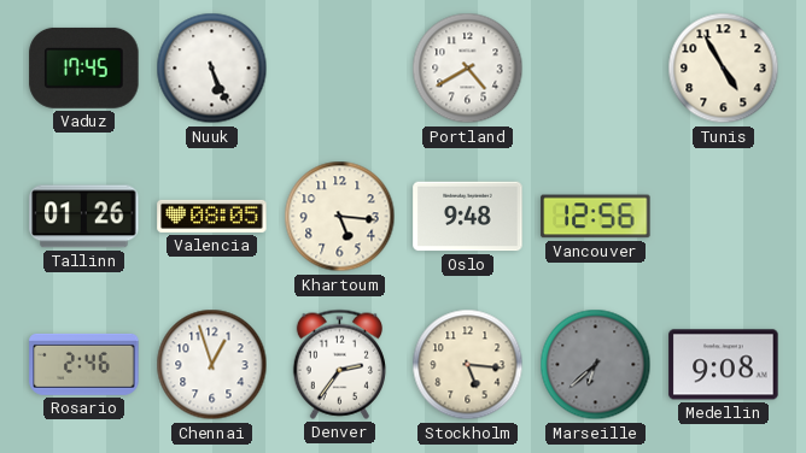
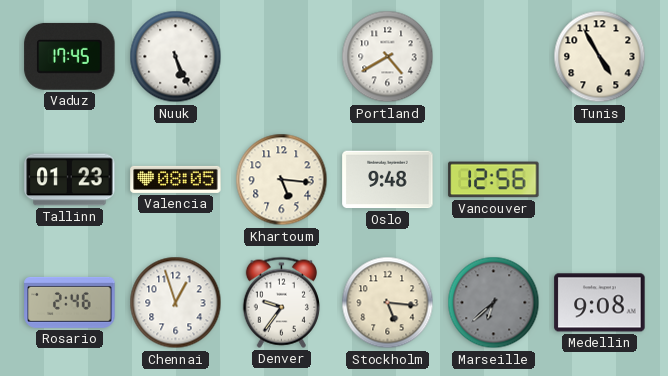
Tallinn: 01:26 -> 01:23 (70, 180)
Denver: 2:36 -> 9:36 (281, 302)
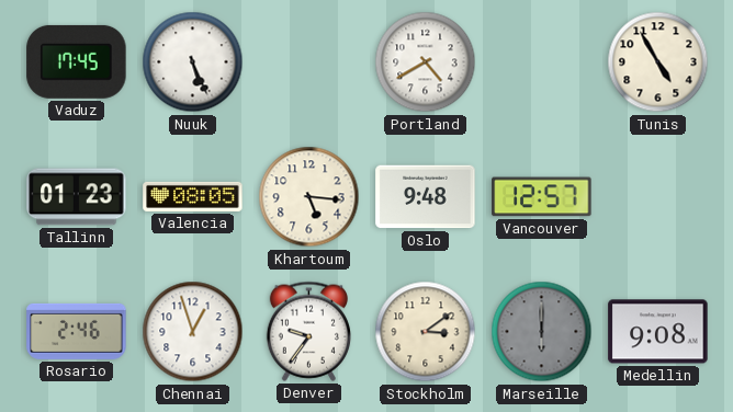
Vancouver: 12:56 -> 12:57 (542, 197)
Stockholm: 5:16 -> 3:09 (426, 332)
Marseille: 6:38 -> 6:00 (542, 332)
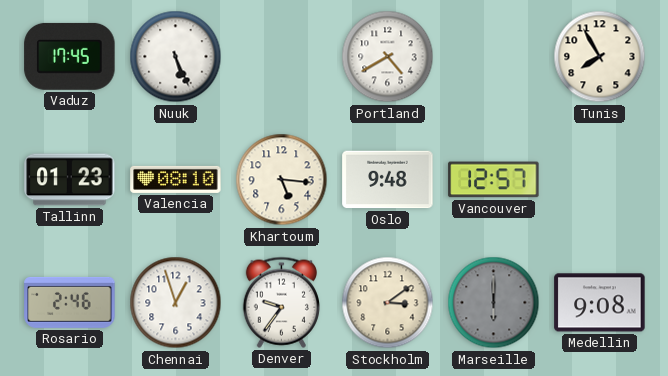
Tunis: 4:55 -> 7:55 (600, 57)
Valencia: 08:05 -> 08:10 (176, 179)
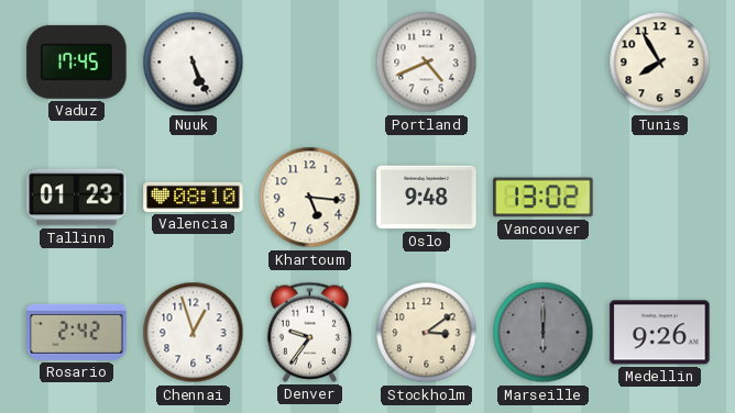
Portland: 4:40 -> 4:41 (427, 63)
Vancouver: 12:57 -> 13:02 (544, 198)
Rosario: 2:46 -> 2:42 (77, 332)
Medellin: 9:08 -> 9:26 (660, 333)
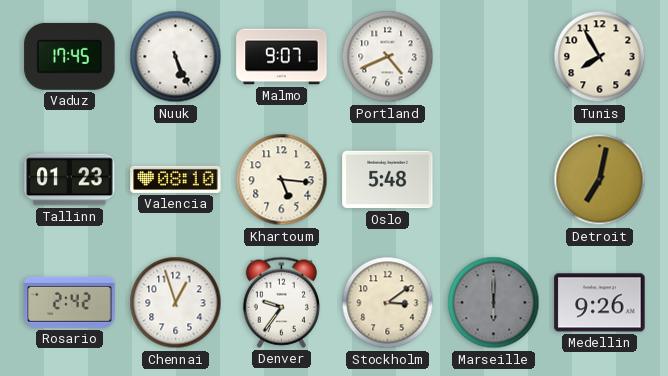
Malmo: none -> 9:07 (282, 57)
Oslo: 9:48 -> 5:48 (388, 180)
Vancouver: 13:02 -> none (544, 198)
Detroit: none -> 7:02 (600, 180)
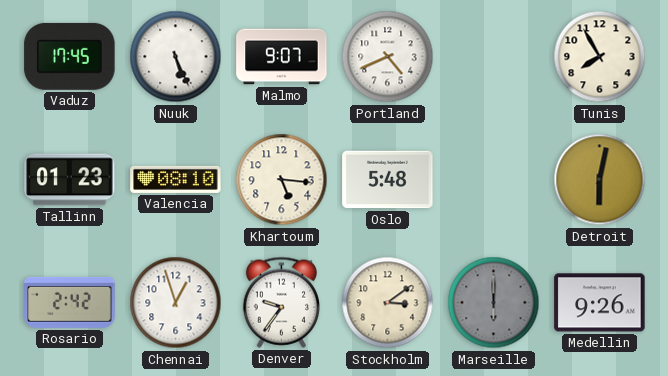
Detroit: 7:02 -> 6:02 (600, 180)
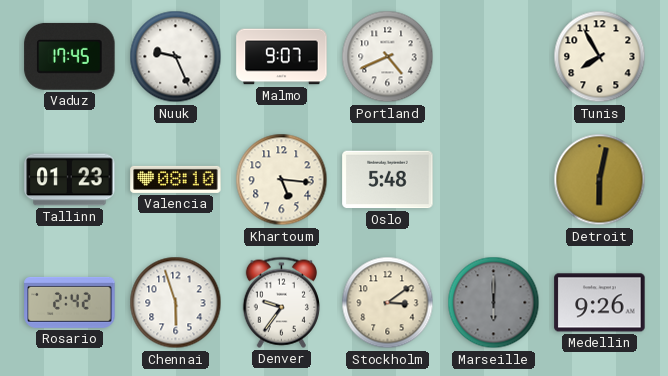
Nuuk: 5:26 -> 9:26 (176, 57)
Chennai: 12:57 -> 5:57 (176, 303)
